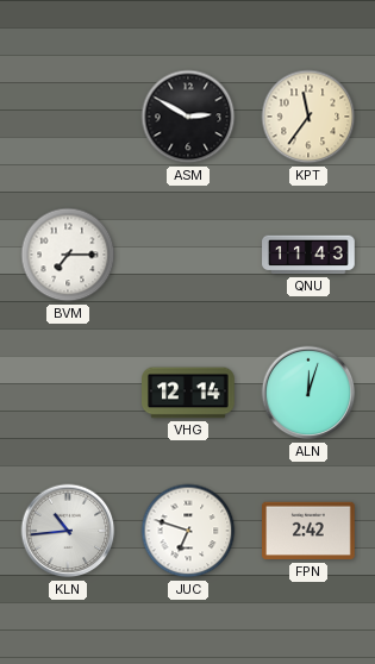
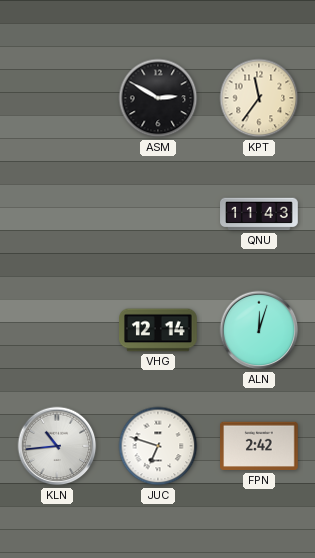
BVM: 7:15 -> none (68, 255)
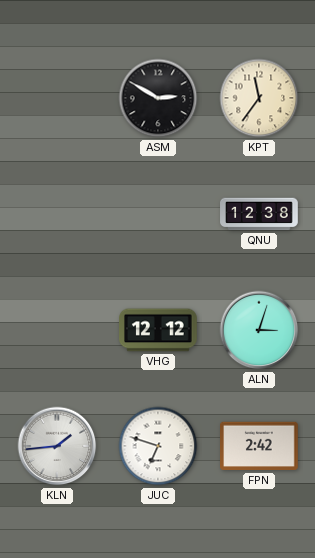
QNU: 11:43 -> 12:38 (259, 214)
VHG: 12:14 -> 12:12 (159, 330)
ALN: 12:03 -> 3:03 (259, 330)
KLN: 10:44 -> 1:44 (57, 446)
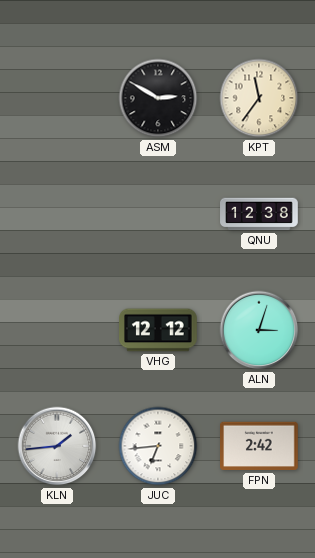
JUC: 6:48 -> 6:44 (158, 446)
